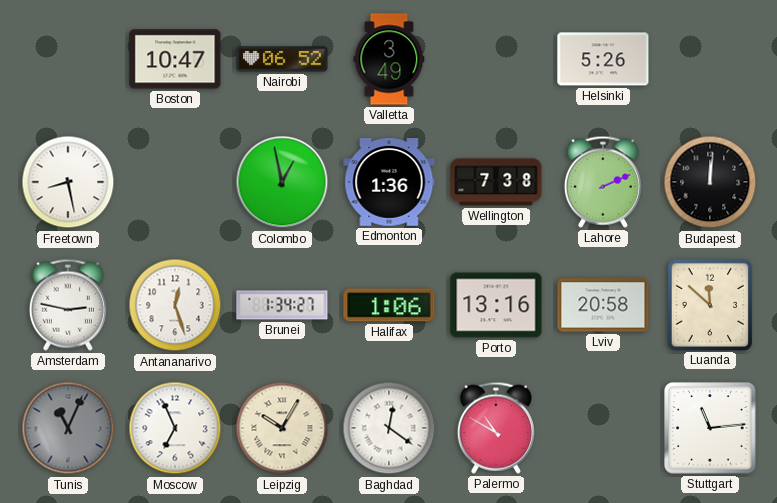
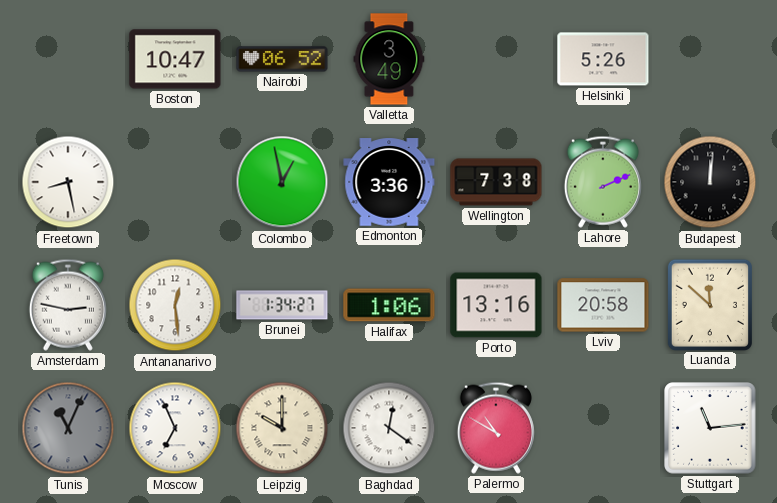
Edmonton: 1:36 -> 3:36 (389, 182)
Antananarivo: 12:27 -> 12:29 (175, 305)
Leipzig: 10:05 -> 10:00 (282, 428)
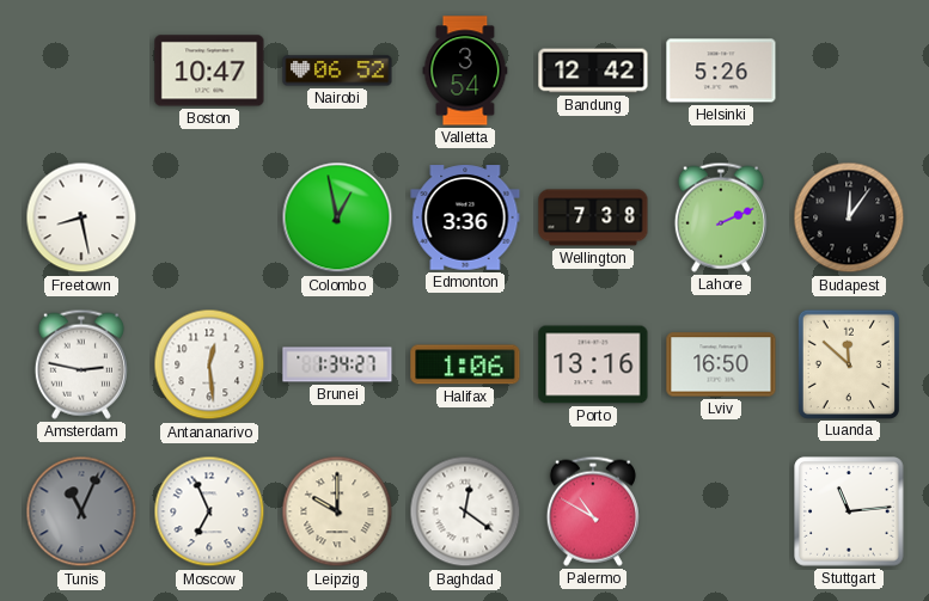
Valletta: 3:49 -> 3:54 (465, 70)
Bandung: none -> 12:42 (593, 70)
Budapest: 12:01 -> 12:06 (849, 217)
Lviv: 20:58 -> 16:50 (721, 364)
